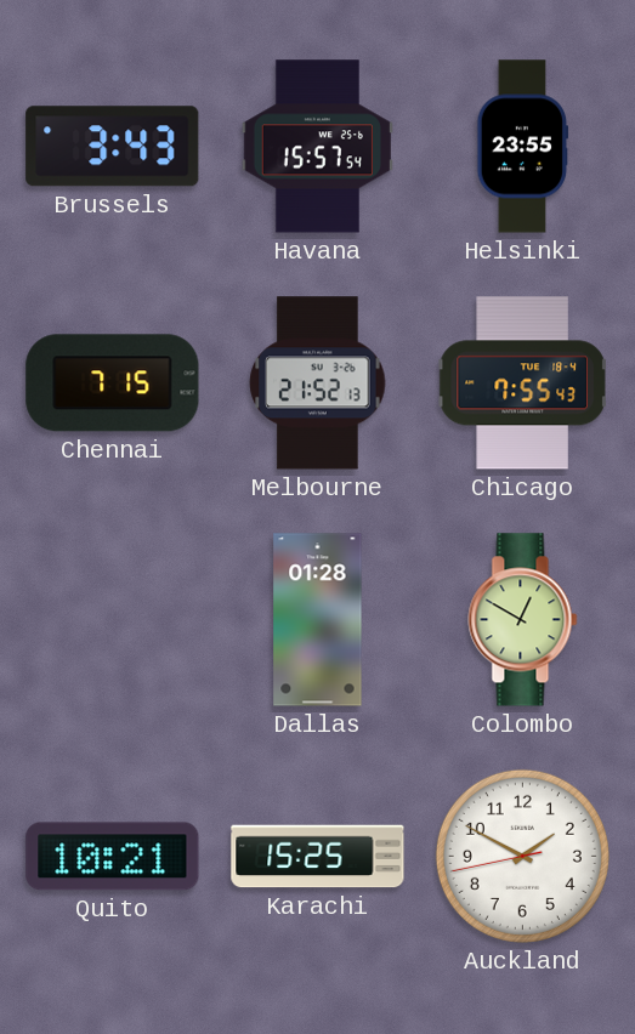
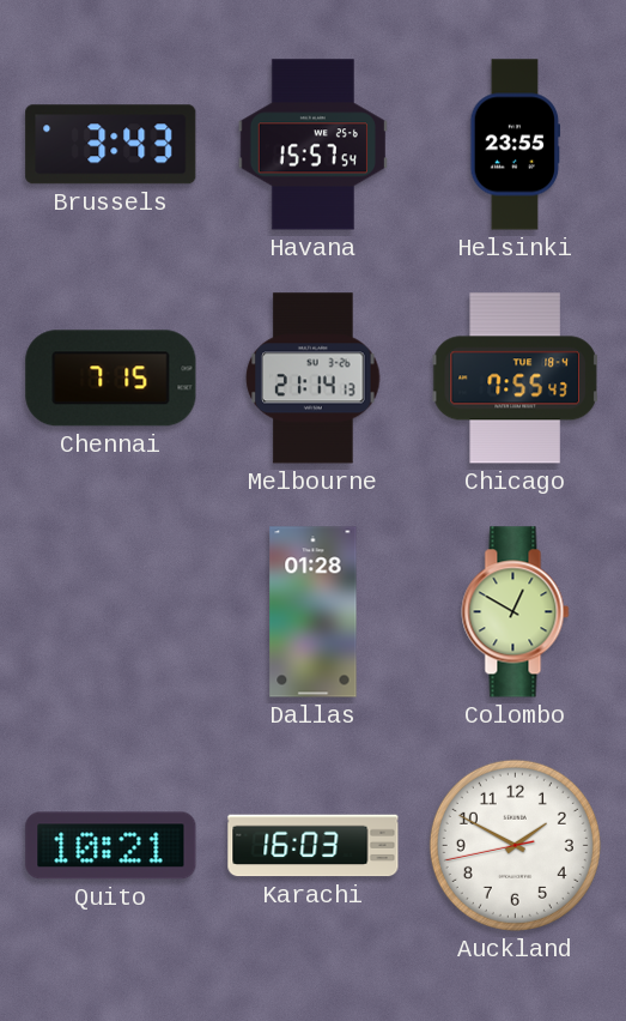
Melbourne: 21:52 -> 21:14 (314, 379)
Karachi: 15:25 -> 16:03 (314, 846)
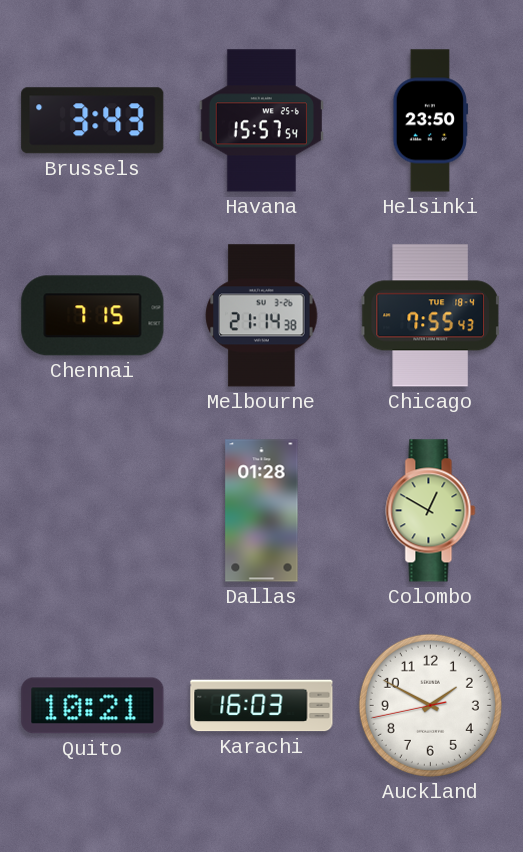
Helsinki: 23:55 -> 23:50 (431, 121)
Melbourne: 21:14:13 -> 21:14:38 (262, 316)
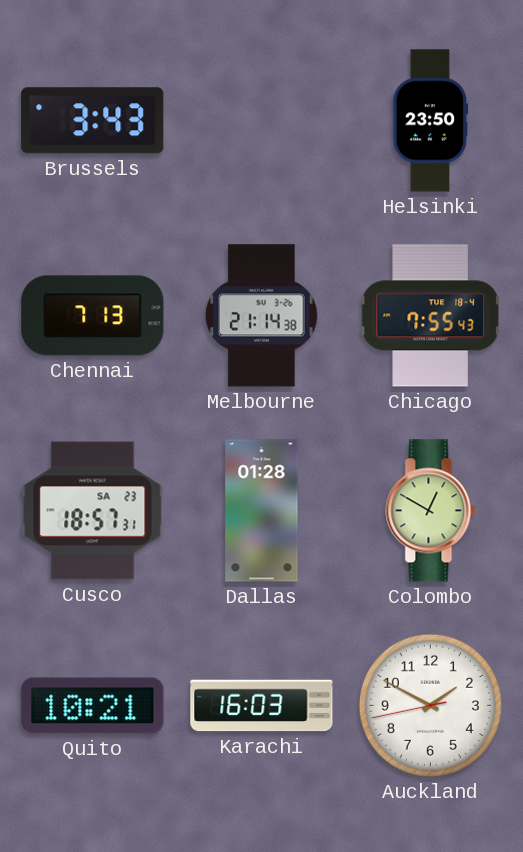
Havana: 15:57 -> none (261, 121)
Chennai: 7:15 -> 7:13 (93, 316)
Cusco: none -> 18:57 (93, 511)
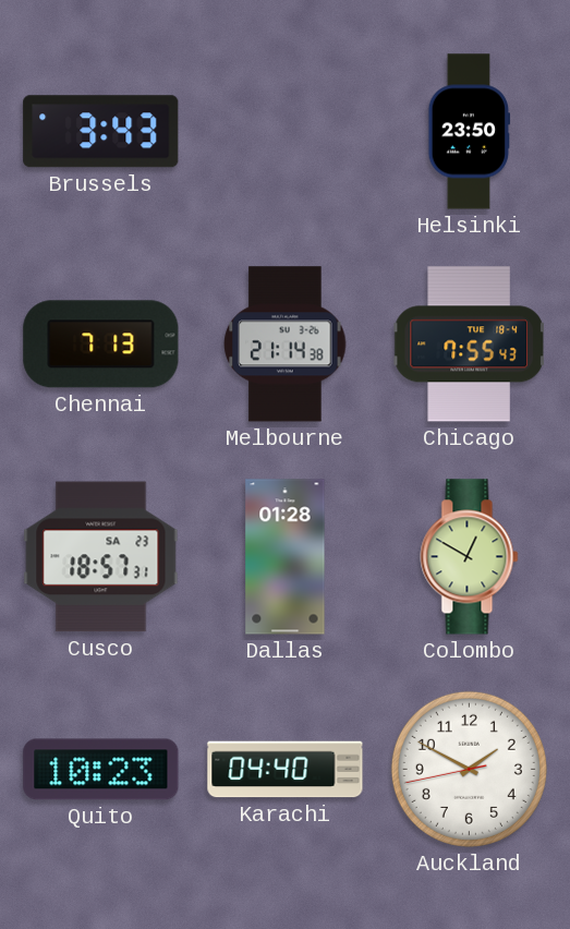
Quito: 10:21 -> 10:23 (101, 770)
Karachi: 16:03 -> 04:40 (286, 770)
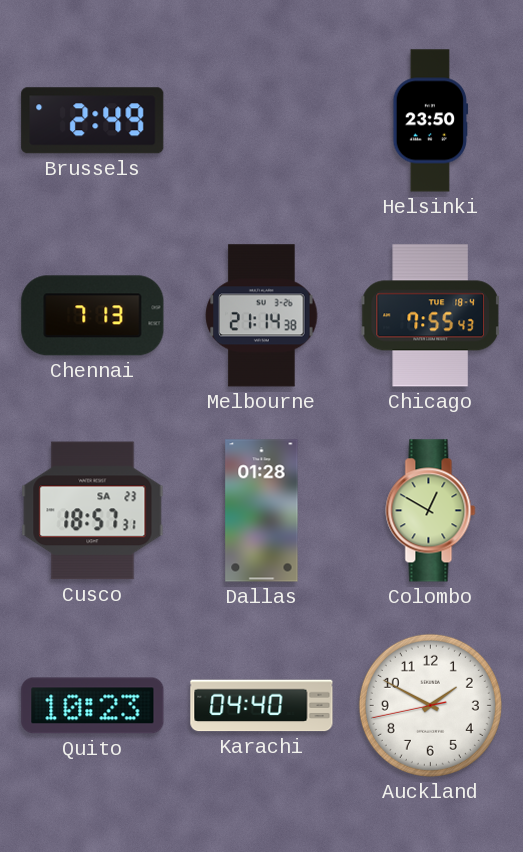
Brussels: 3:43 -> 2:49 (93, 121)
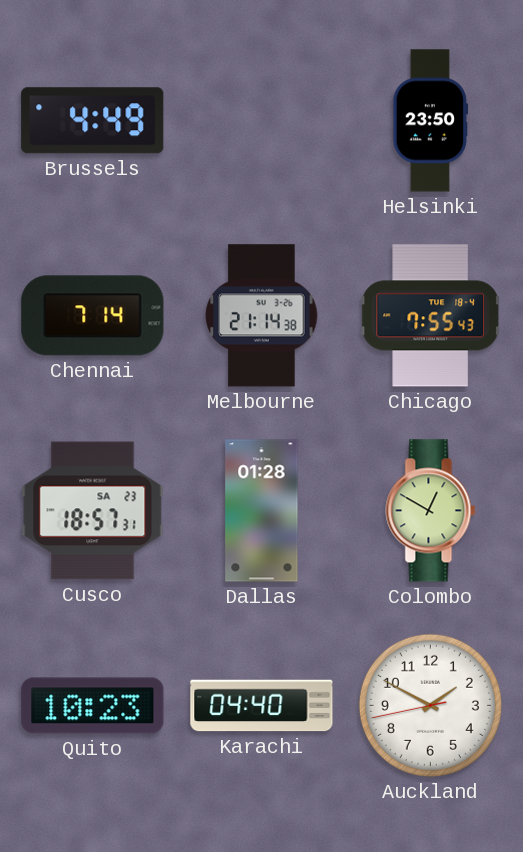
Brussels: 2:49 -> 4:49 (93, 121)
Chennai: 7:13 -> 7:14 (93, 316)
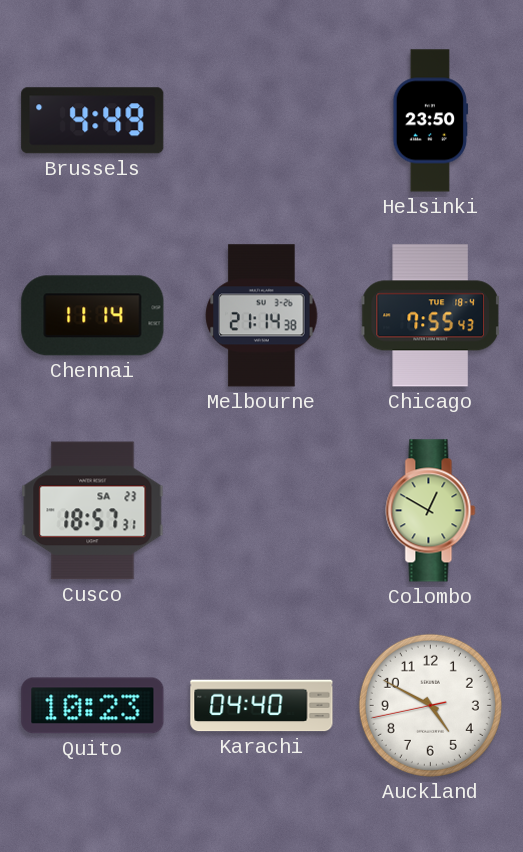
Chennai: 7:14 -> 11:14 (93, 316)
Dallas: 01:28 -> none (262, 511)
Auckland: 1:49 -> 4:49 (430, 705)
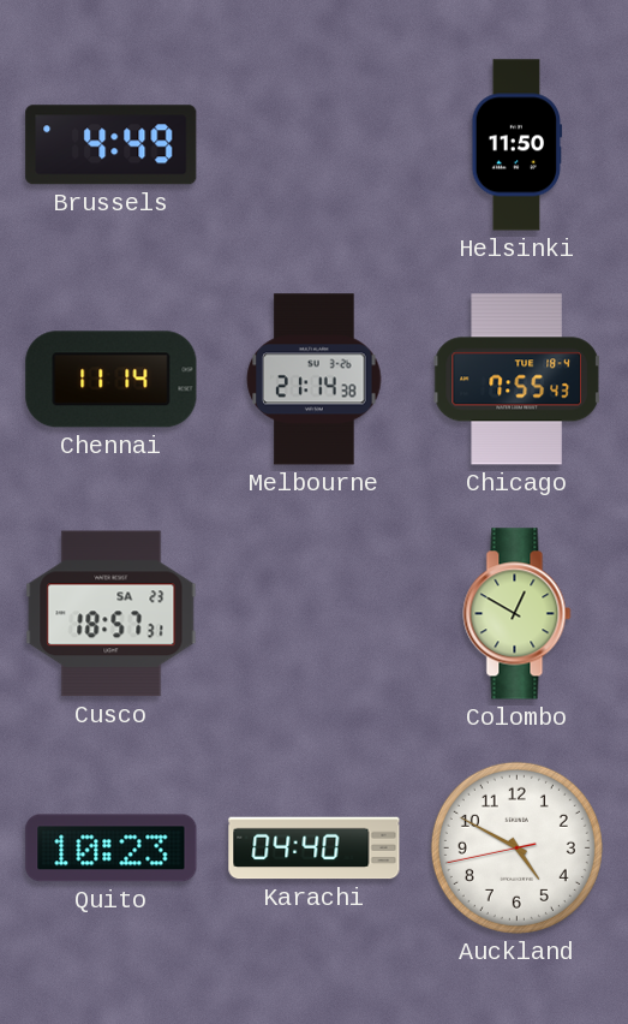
Helsinki: 23:50 -> 11:50 (518, 145)
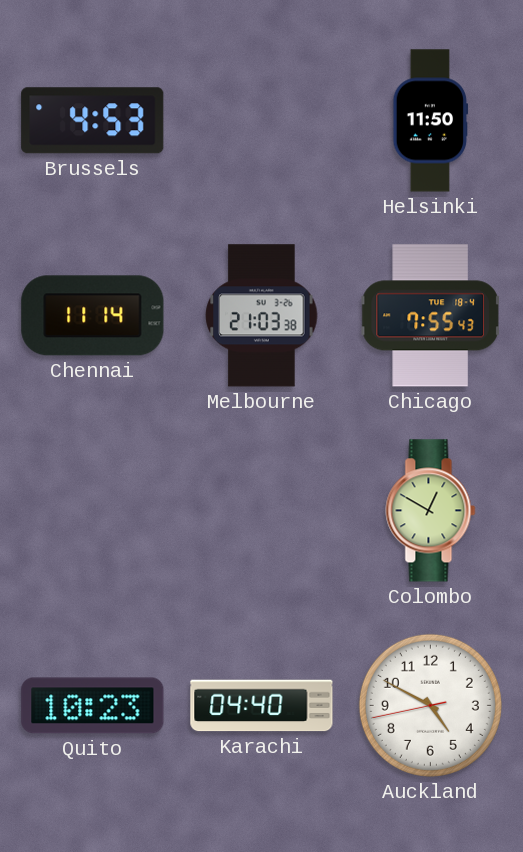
Brussels: 4:49 -> 4:53 (93, 121)
Melbourne: 21:14 -> 21:03 (262, 316)
Cusco: 18:57 -> none (112, 614)
